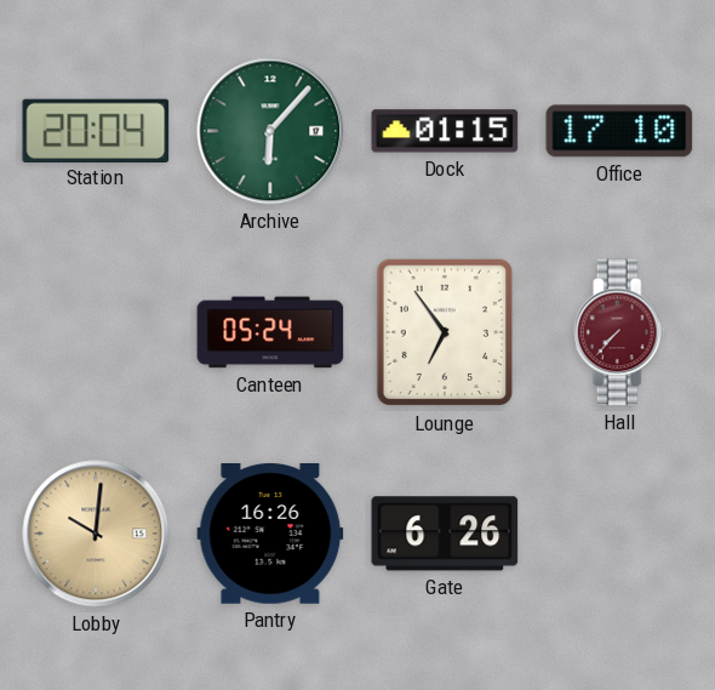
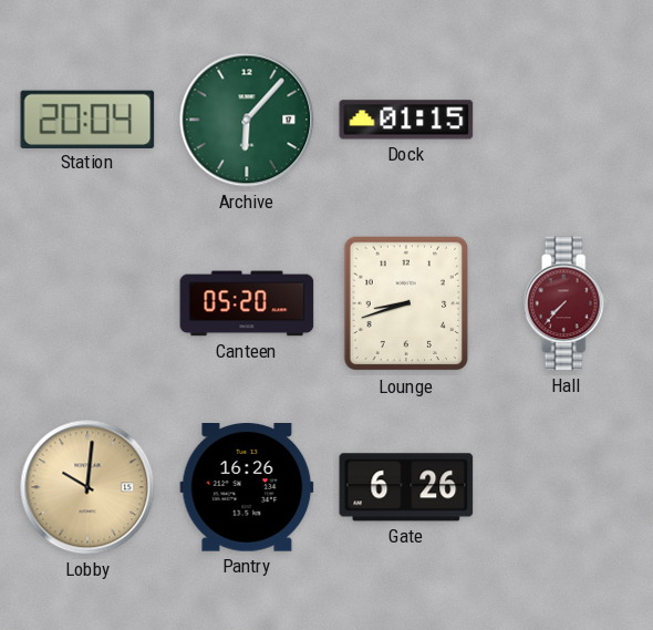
Office: 17:10 -> none (619, 131)
Canteen: 05:24 -> 05:20 (247, 303)
Lounge: 6:54 -> 8:42 (406, 303)
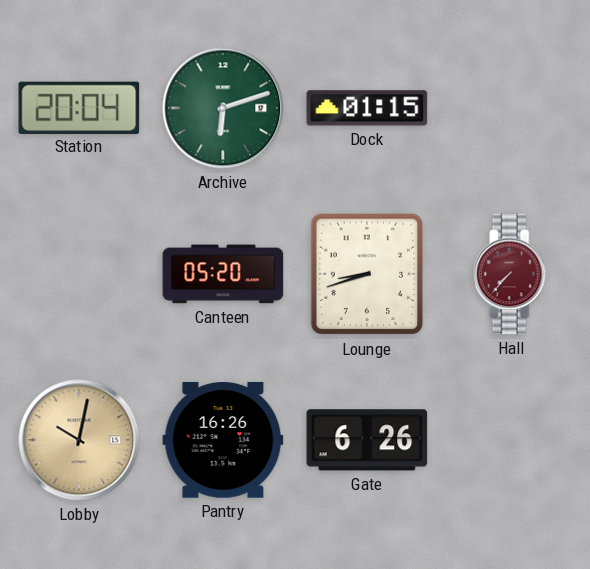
Archive: 6:07 -> 6:12 (223, 108)
Lobby: 10:01 -> 10:02 (79, 440)
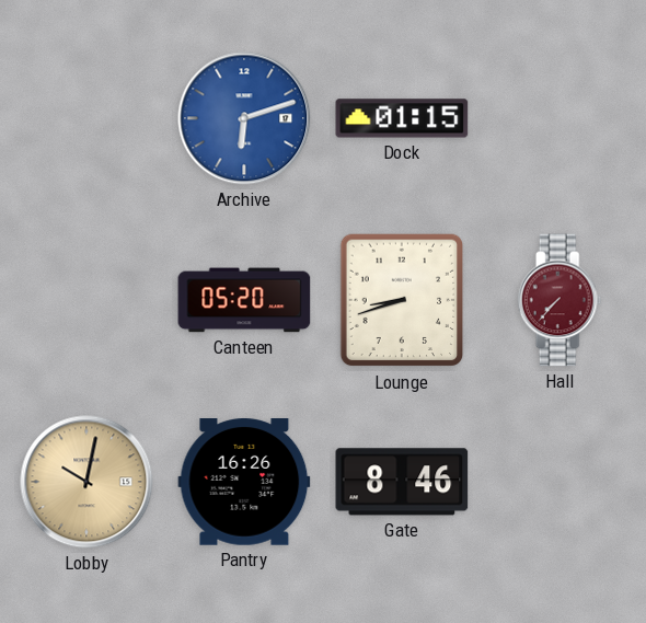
Station: 20:04 -> none (79, 107)
Archive dial: green -> blue (244, 118)
Gate: 6:26 -> 8:46 (402, 482)
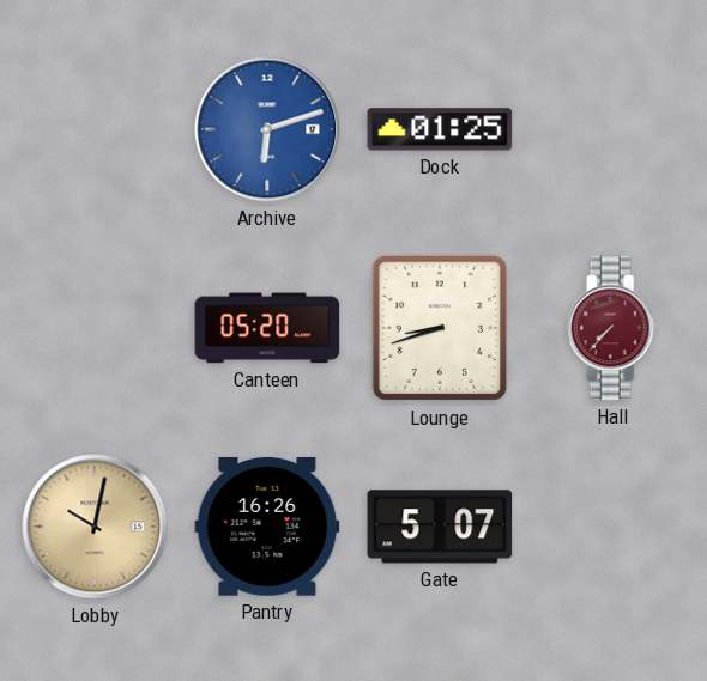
Dock: 01:15 -> 01:25 (440, 129)
Gate: 8:46 -> 5:07 (440, 527)
